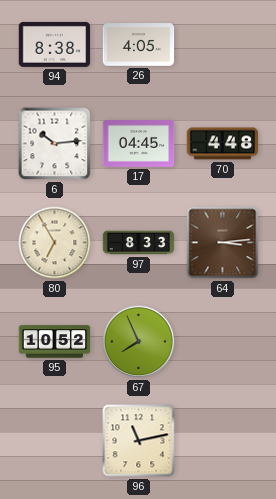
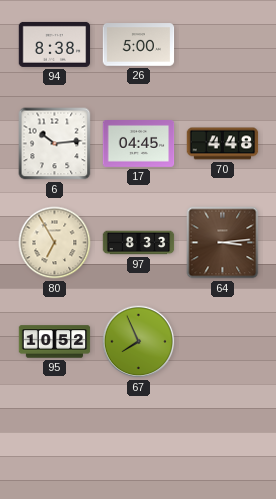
26: 4:05 -> 5:00 (139, 45)
96: 11:13 -> none (139, 441)
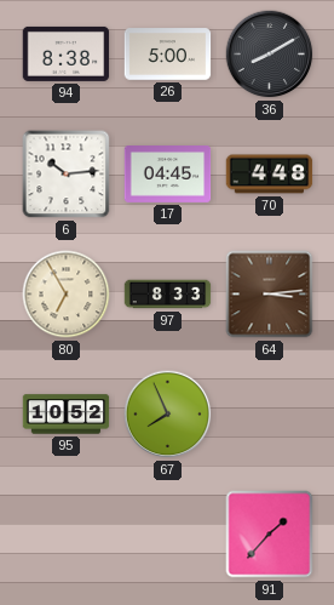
36: none -> 8:10 (270, 55)
91: none -> 1:37 (270, 535)
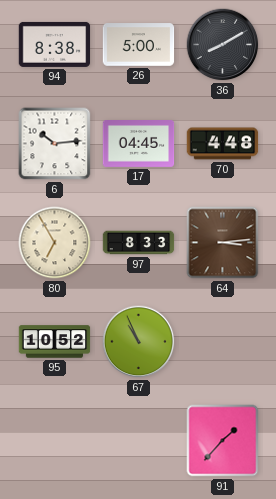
67: 7:56 -> 10:56 (139, 342)
